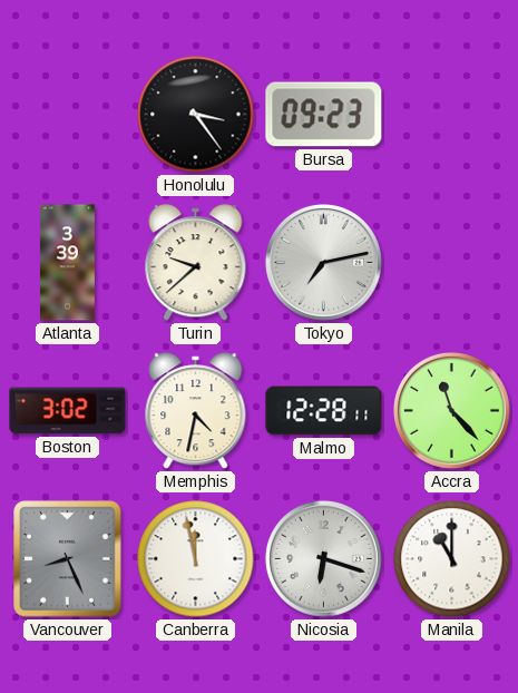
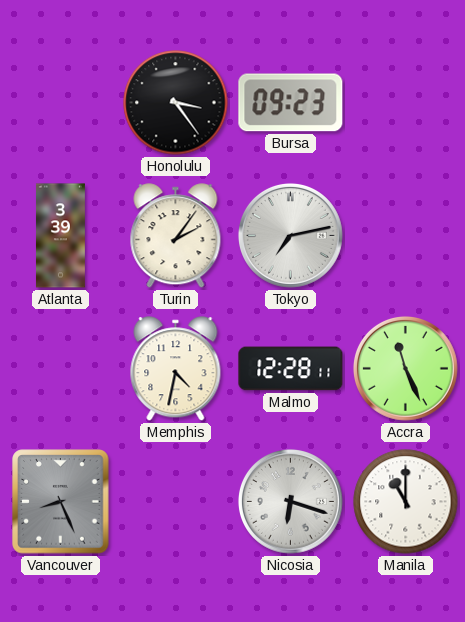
Turin: 9:38 -> 2:06 (176, 236)
Boston: 3:02 -> none (68, 411)
Accra: 11:23 -> 11:26 (405, 368)
Canberra: 11:58 -> none (196, 559)
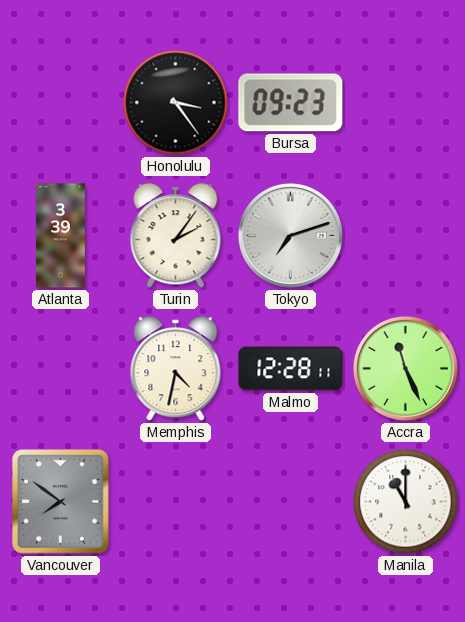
Tokyo: 7:13 -> 7:12 (290, 235)
Vancouver: 8:26 -> 7:51 (61, 502)
Nicosia: 6:18 -> none (290, 501)
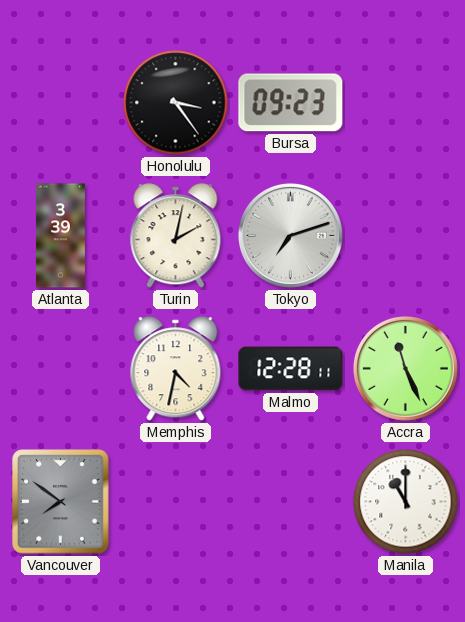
Turin: 2:06 -> 2:02 (176, 236)
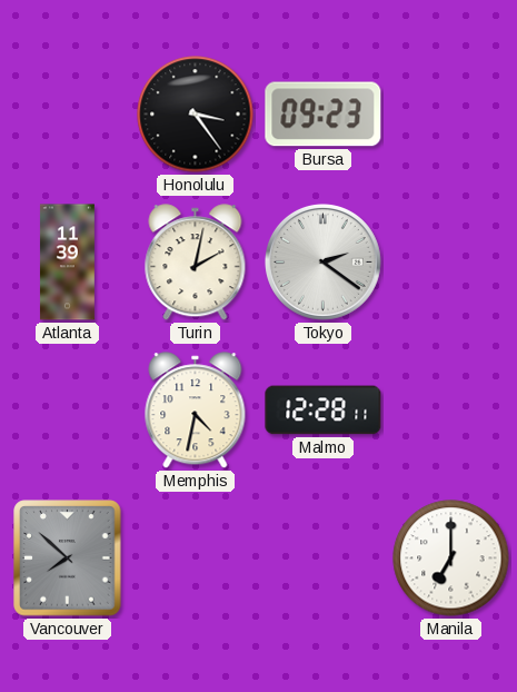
Atlanta: 3:39 -> 11:39 (67, 263)
Tokyo: 7:12 -> 2:21 (322, 261)
Accra: 11:26 -> none (405, 368)
Vancouver: 7:51 -> 7:52 (68, 558)
Manila: 11:00 -> 7:00 (451, 558)
